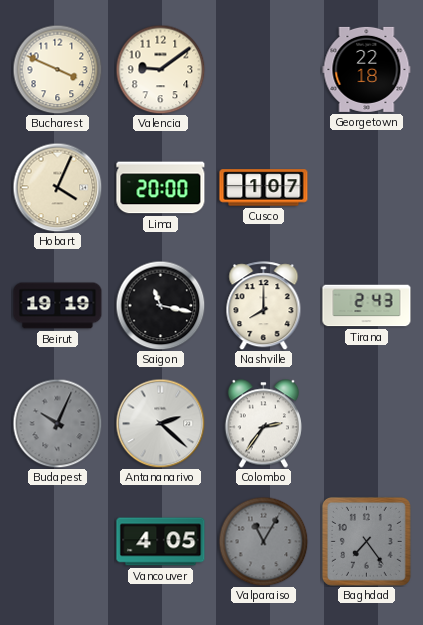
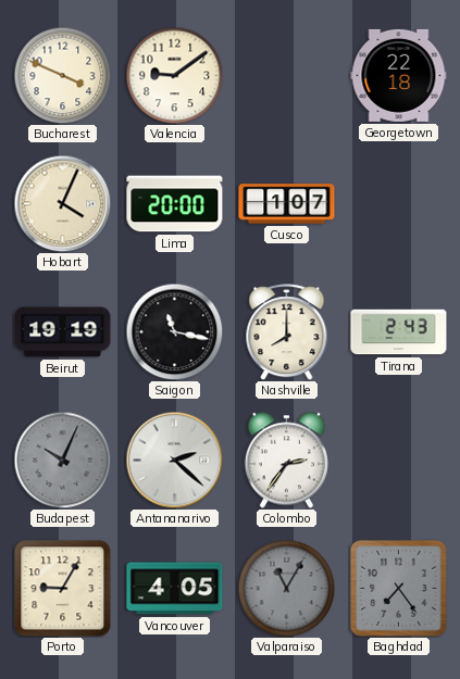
Porto: none -> 9:05 (63, 589)
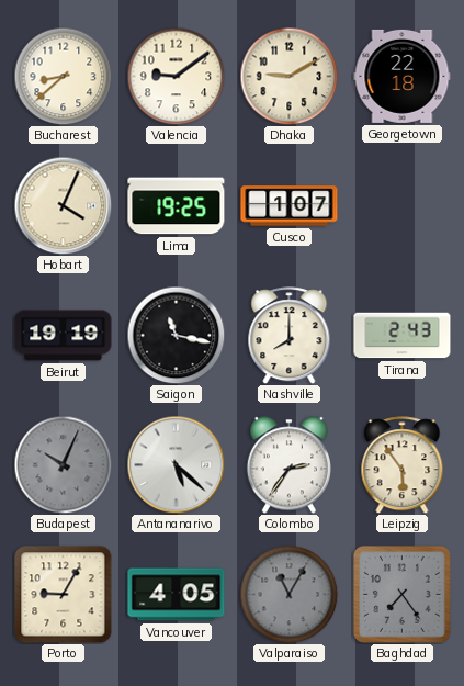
Bucharest: 3:49 -> 8:38 (63, 76)
Dhaka: none -> 9:10 (288, 76)
Lima: 20:00 -> 19:25 (177, 206)
Antananarivo: 2:22 -> 5:22 (176, 464)
Leipzig: none -> 5:54 (403, 465)
